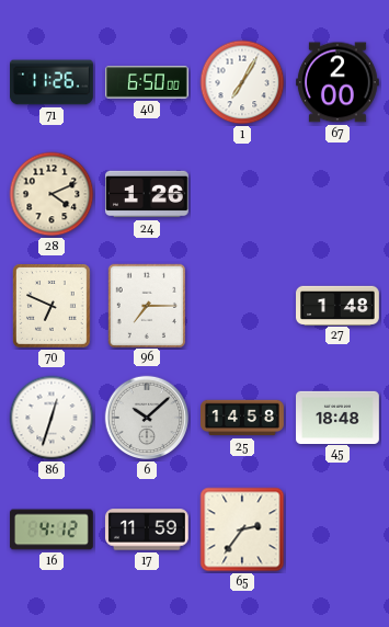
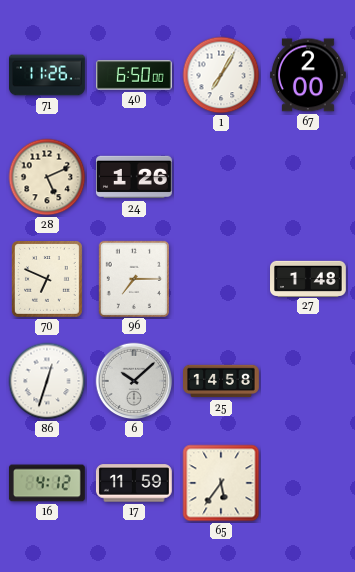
28: 4:11 -> 5:11 (47, 177)
45: 18:48 -> none (339, 417)
65: 2:36 -> 5:36 (221, 483)
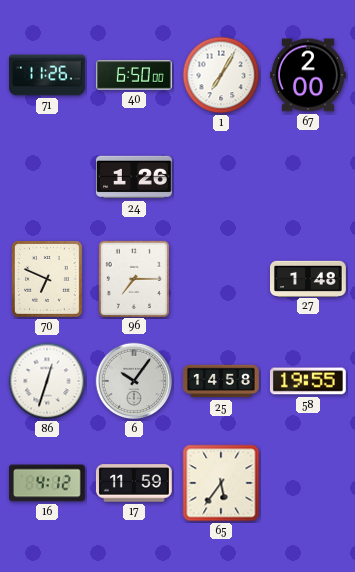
28: 5:11 -> none (47, 177)
6: 10:08 -> 10:06 (134, 381)
58: none -> 19:55 (308, 381)
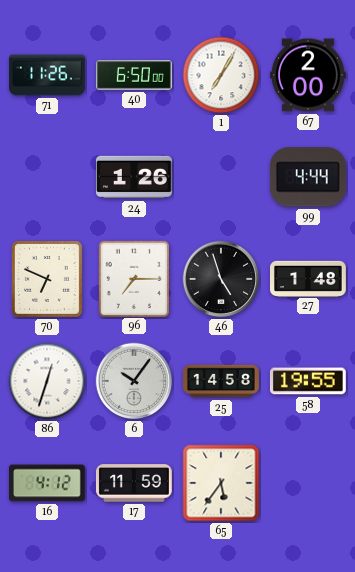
99: none -> 4:44 (308, 177)
46: none -> 4:57 (221, 279)
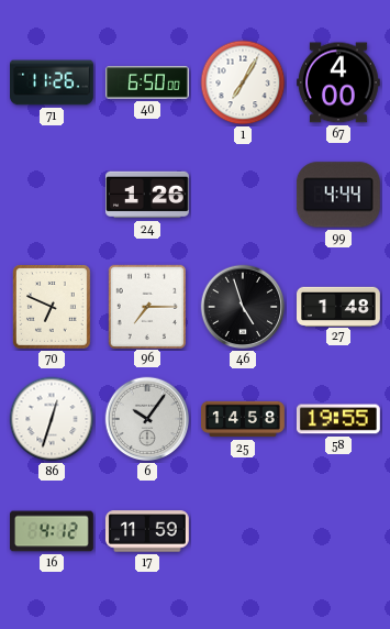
67: 2:00 -> 4:00 (338, 82)
65: 5:36 -> none (221, 483)
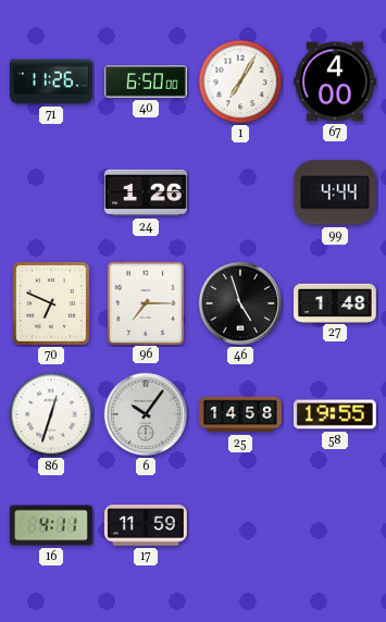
16: 4:12 -> 4:11 (51, 525)
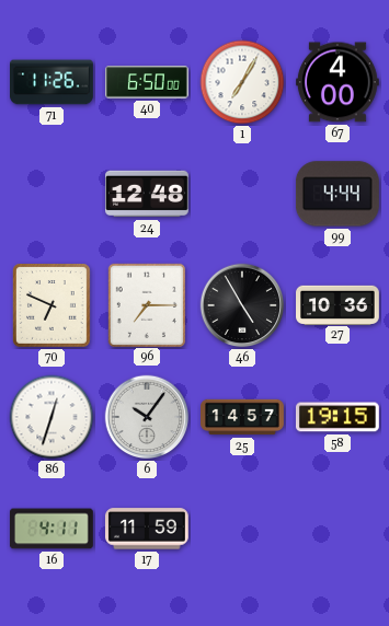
24: 1:26 -> 12:48 (148, 194)
46: 4:57 -> 4:55 (242, 305)
27: 1:48 -> 10:36 (339, 304)
25: 14:58 -> 14:57 (243, 417)
58: 19:55 -> 19:15 (337, 417)
